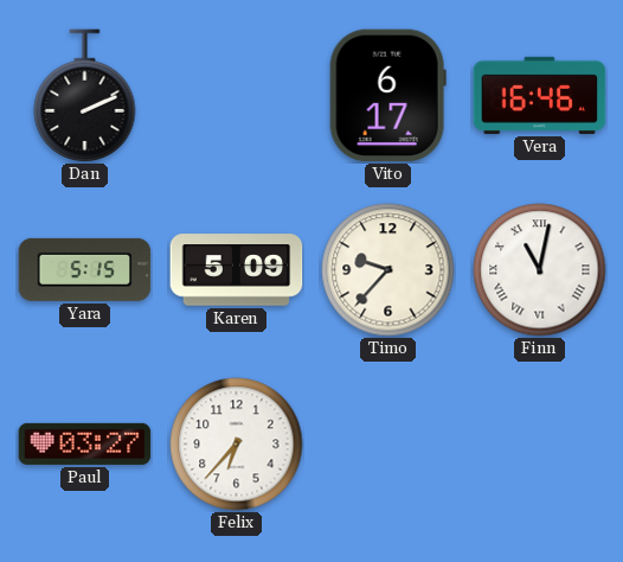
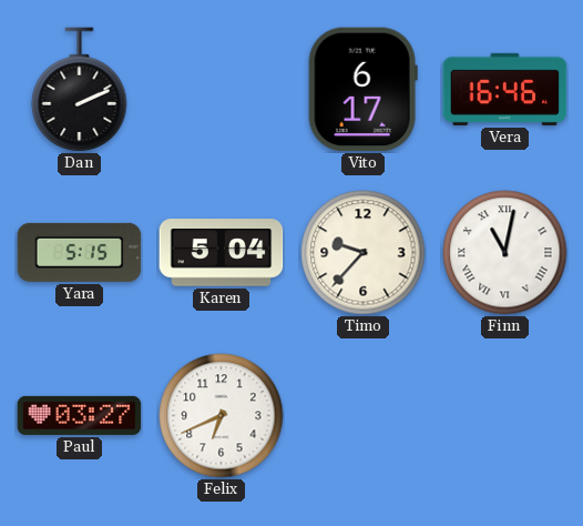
Karen: 5:09 -> 5:04 (222, 253)
Felix: 6:37 -> 6:41 (222, 416)
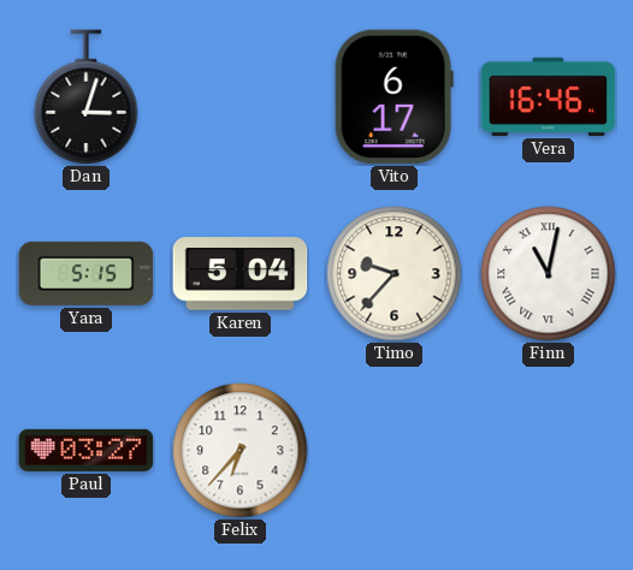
Dan: 2:11 -> 3:03 (87, 97)
Felix: 6:41 -> 6:37 (241, 451)
